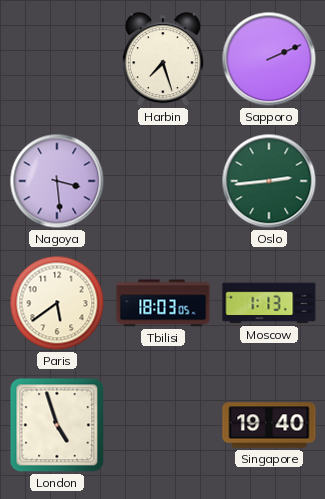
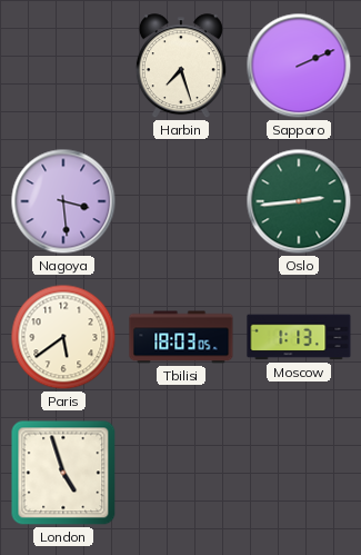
Singapore: 19:40 -> none (269, 425)
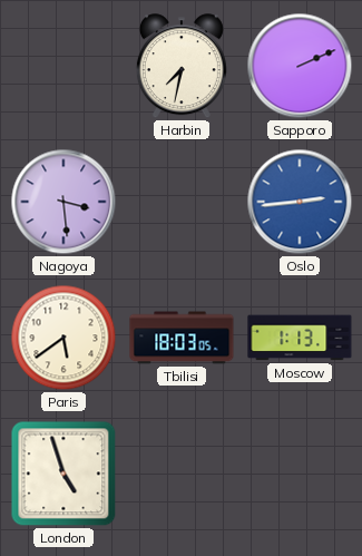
Harbin: 7:27 -> 7:32 (182, 67)
Oslo dial: green -> blue (300, 202)
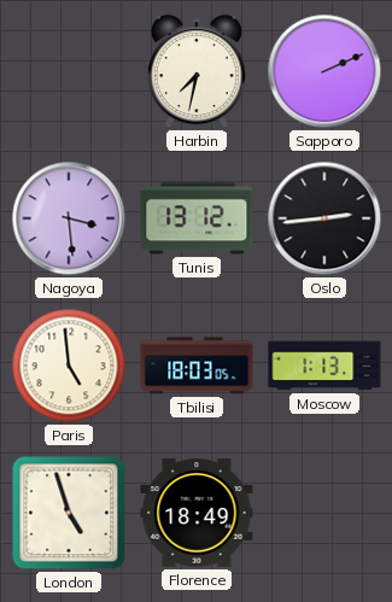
Tunis: none -> 13:12 (197, 218)
Oslo dial: blue -> black (324, 218)
Paris: 5:39 -> 4:59 (69, 366)
Florence: none -> 18:49 (197, 513)
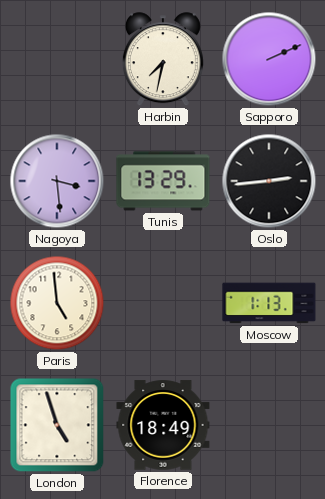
Tunis: 13:12 -> 13:29 (163, 181)
Tbilisi: 18:03 -> none (197, 366)
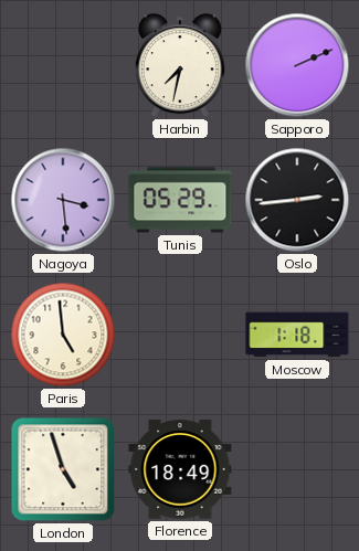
Tunis: 13:29 -> 05:29 (180, 200)
Moscow: 1:13 -> 1:18 (297, 335)
